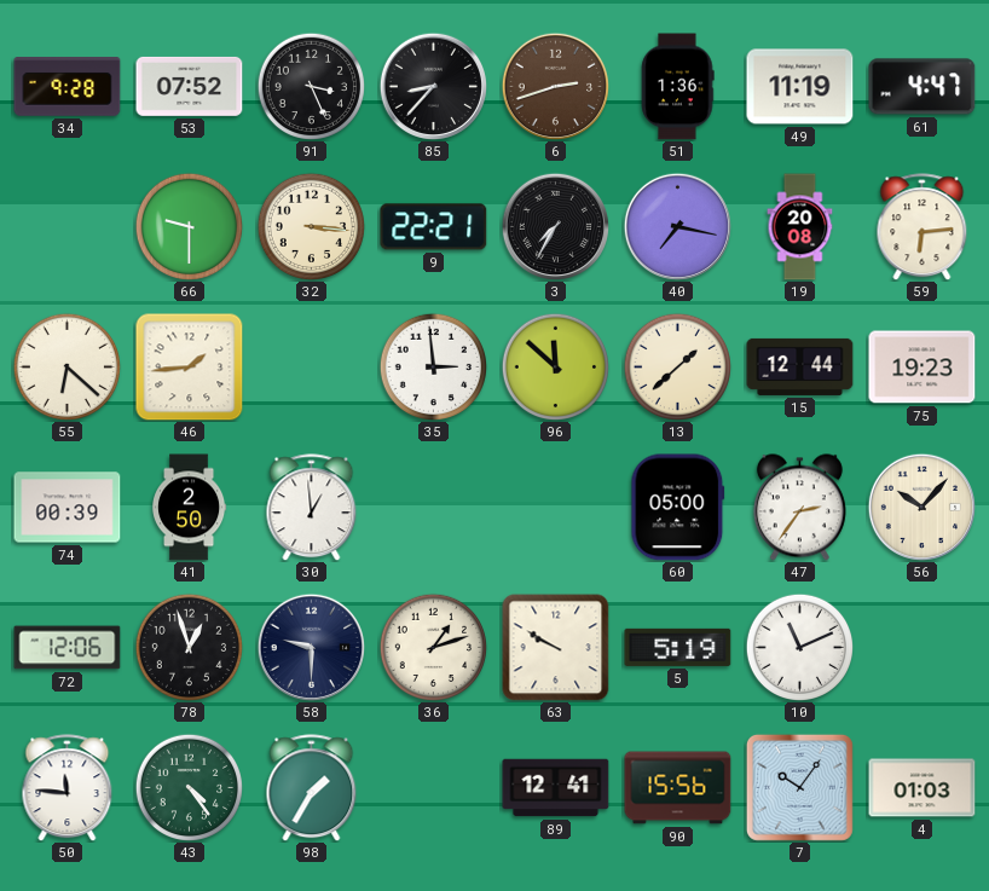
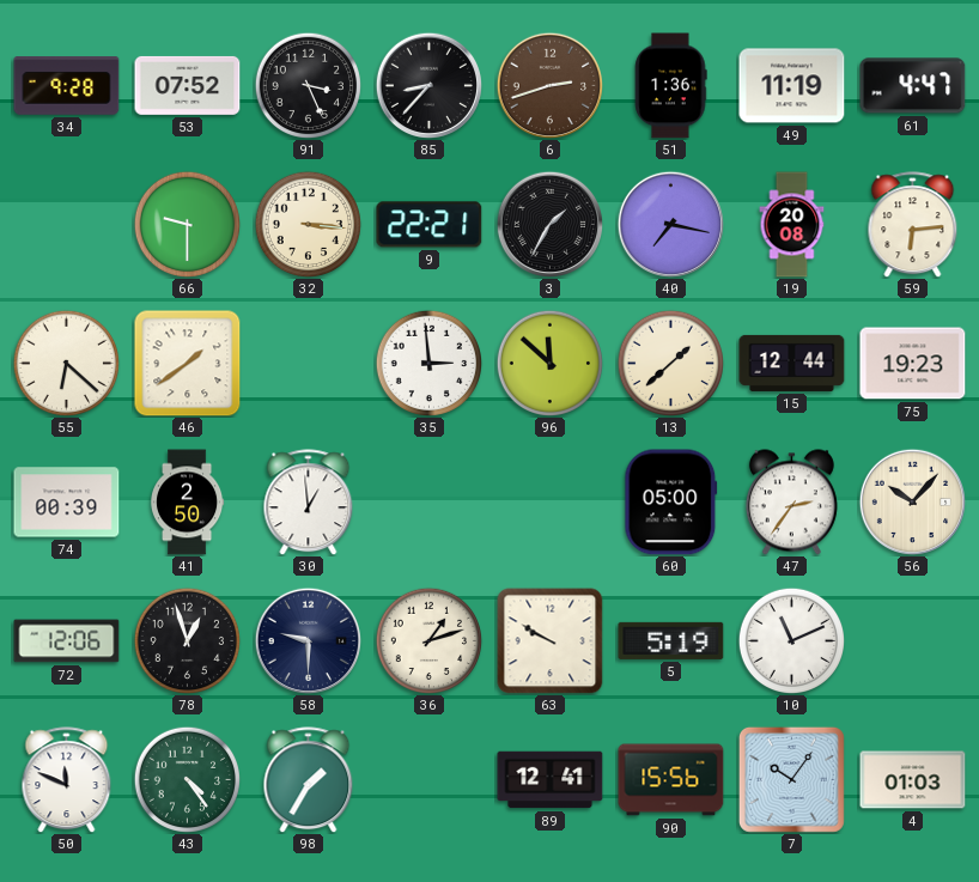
3: 7:35 -> 1:35 (549, 224)
46: 1:44 -> 1:39 (188, 364)
50: 11:46 -> 11:49 (67, 780)
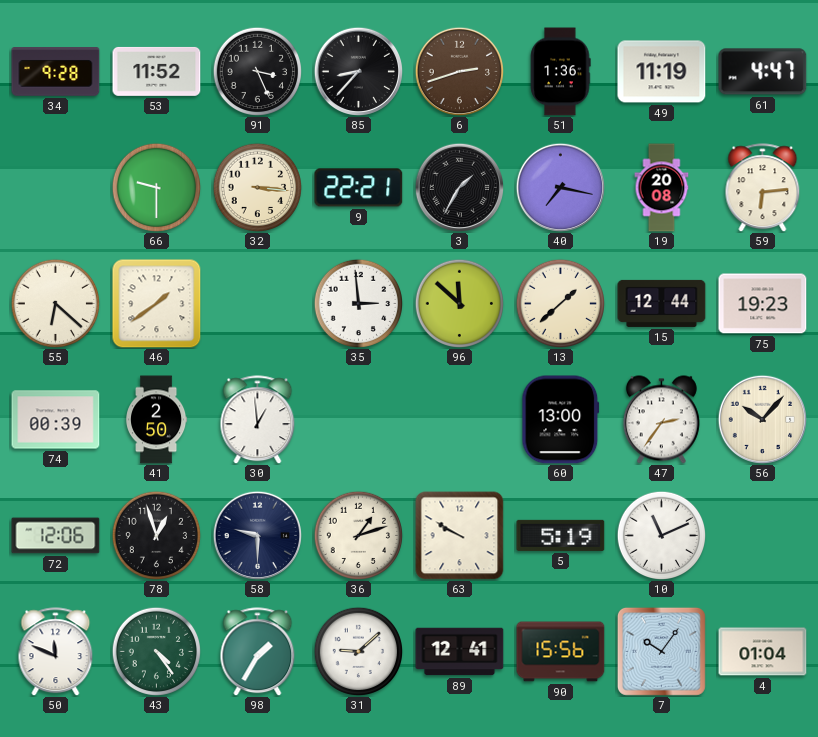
53: 07:52 -> 11:52 (157, 71)
60: 05:00 -> 13:00 (561, 420)
31: none -> 9:08 (358, 651)
4: 01:03 -> 01:04 (763, 652)
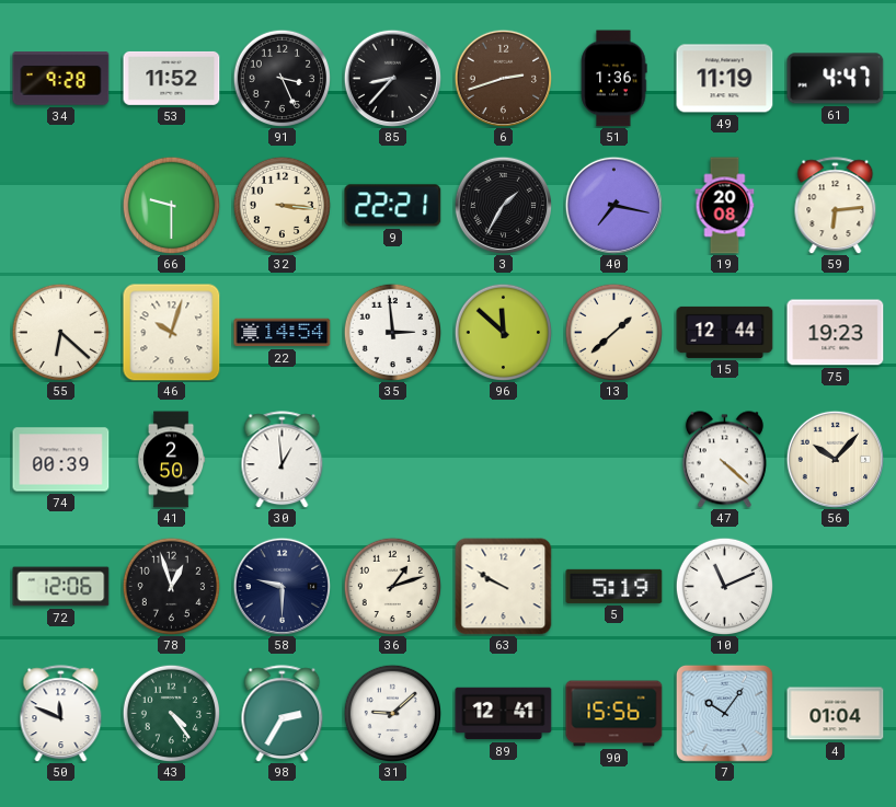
46: 1:39 -> 10:03 (172, 333)
22: none -> 14:54 (283, 333)
60: 13:00 -> none (561, 420)
47: 2:36 -> 4:22 (724, 460)
98: 1:35 -> 2:35 (283, 714)
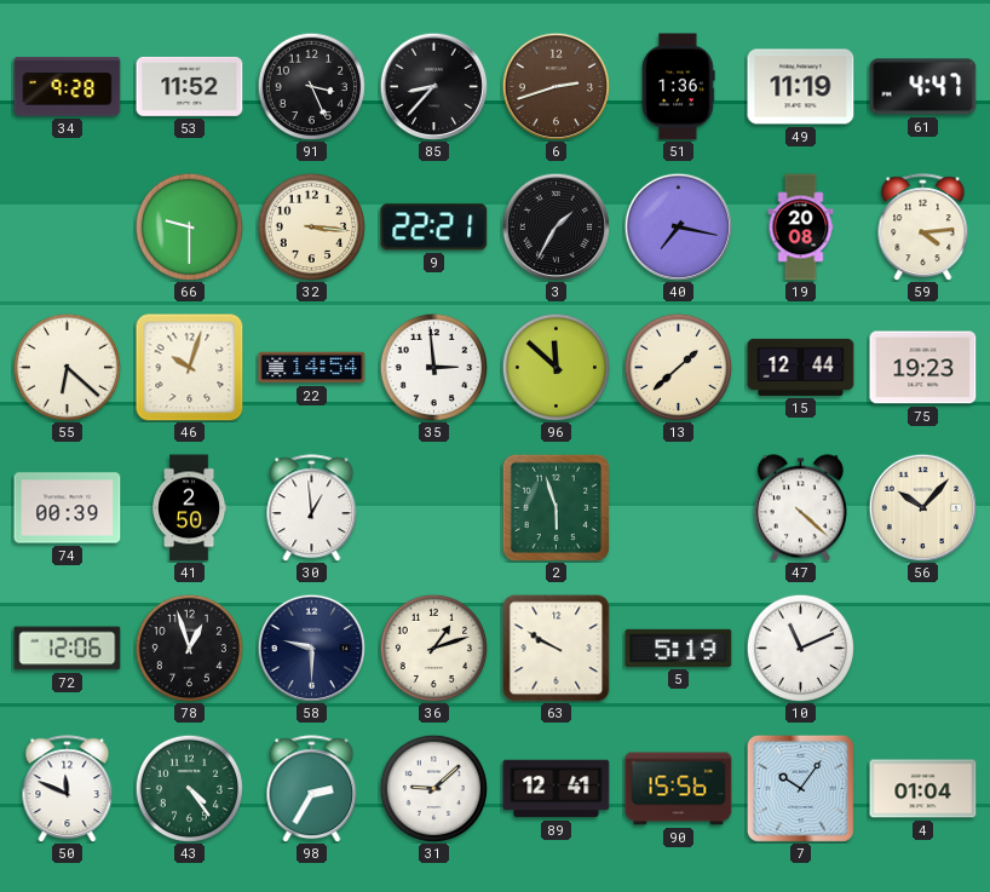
59: 6:14 -> 4:14 (923, 228)
2: none -> 5:57 (556, 507)
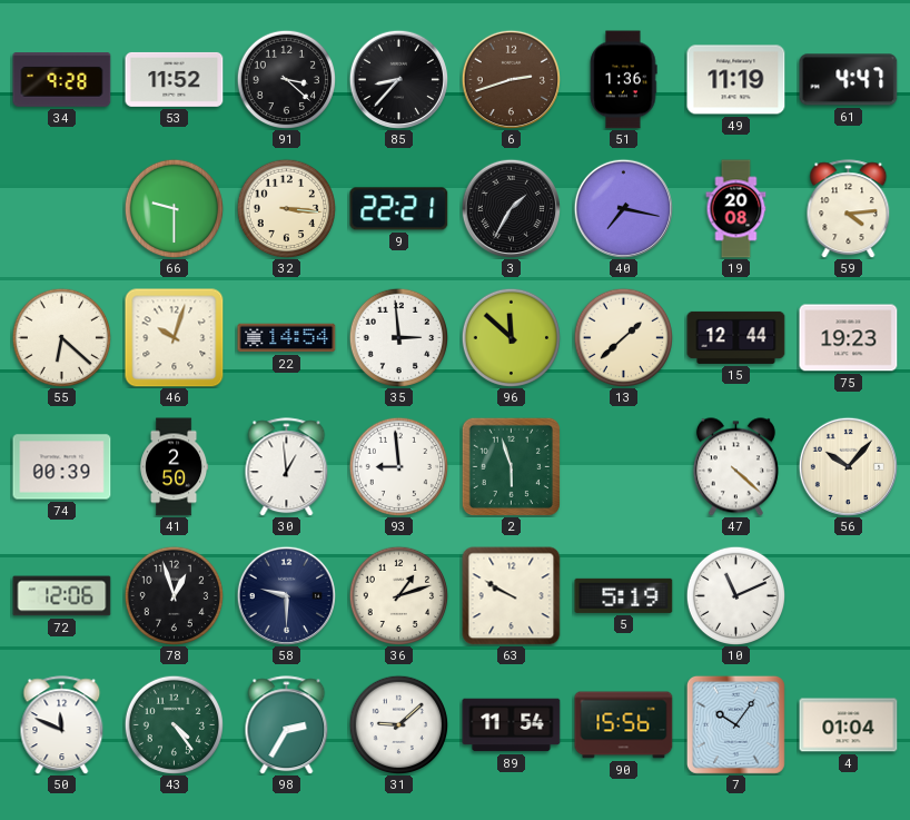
91: 3:26 -> 3:22 (286, 79)
93: none -> 8:59 (398, 466)
89: 12:41 -> 11:54 (512, 725)
